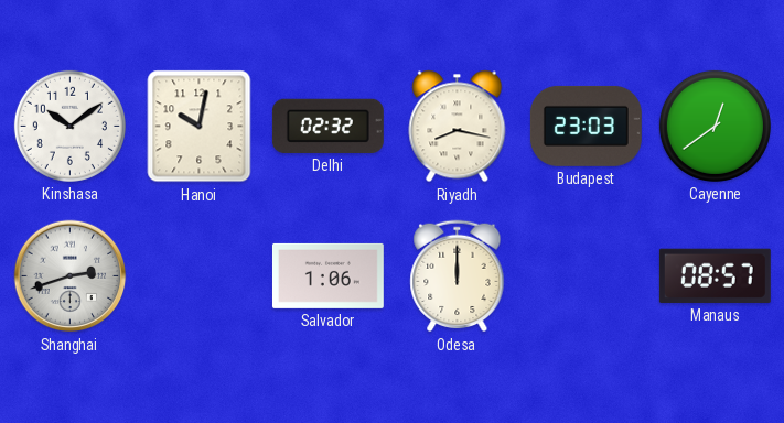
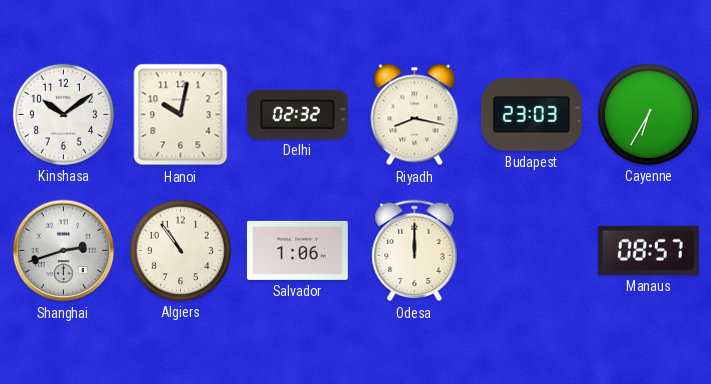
Cayenne: 12:39 -> 6:35 (648, 114)
Algiers: none -> 10:54 (180, 250)
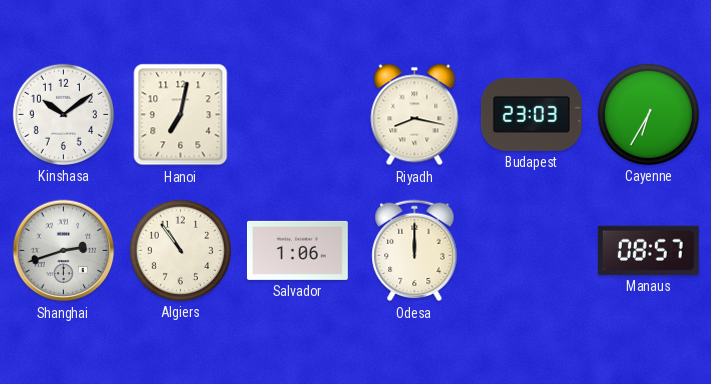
Hanoi: 10:02 -> 7:02 (181, 115)
Delhi: 02:32 -> none (297, 114)
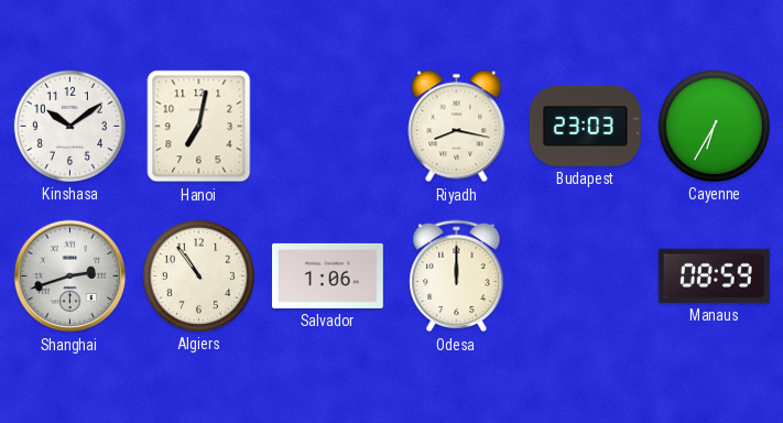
Manaus: 08:57 -> 08:59 (714, 275)
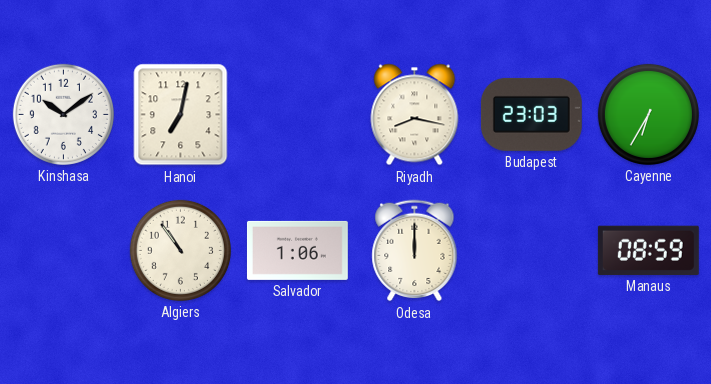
Shanghai: 2:42 -> none (70, 276)
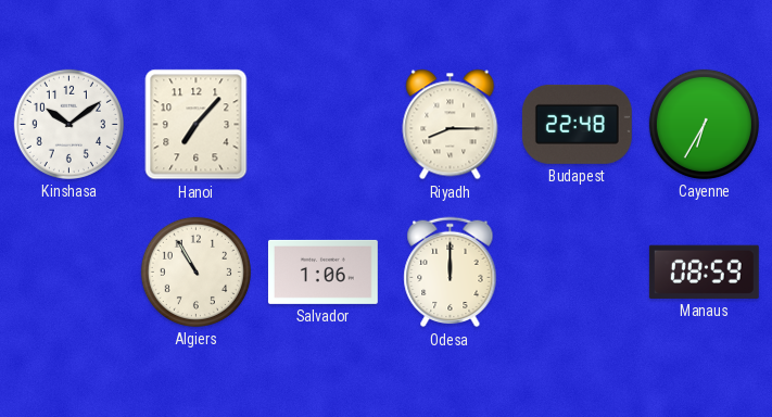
Hanoi: 7:02 -> 7:07 (197, 125)
Riyadh: 8:17 -> 8:15 (451, 125)
Budapest: 23:03 -> 22:48 (577, 124)
Algiers: 10:54 -> 10:55 (195, 271)
